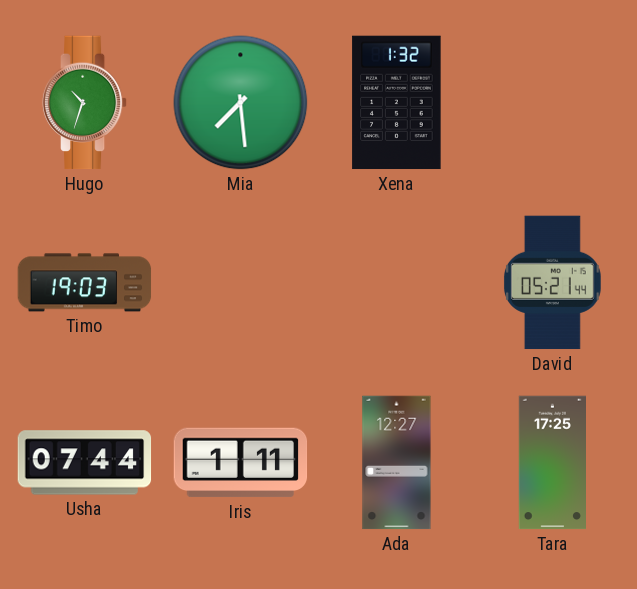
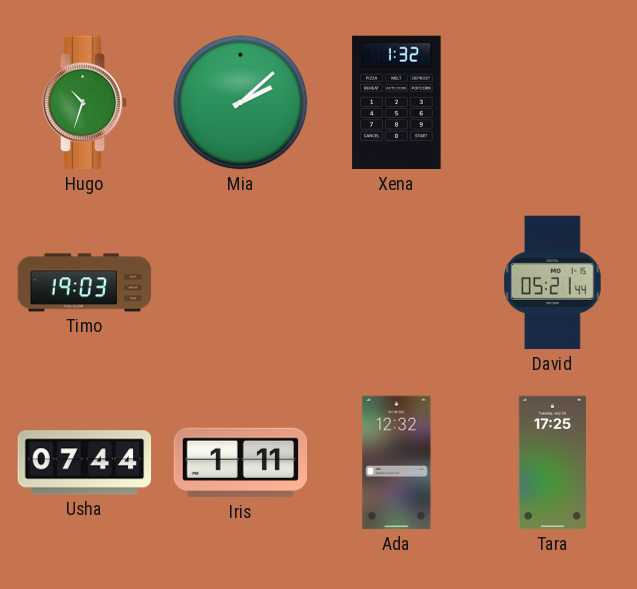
Mia: 7:29 -> 2:08 (241, 103)
Ada: 12:27 -> 12:32 (397, 463)
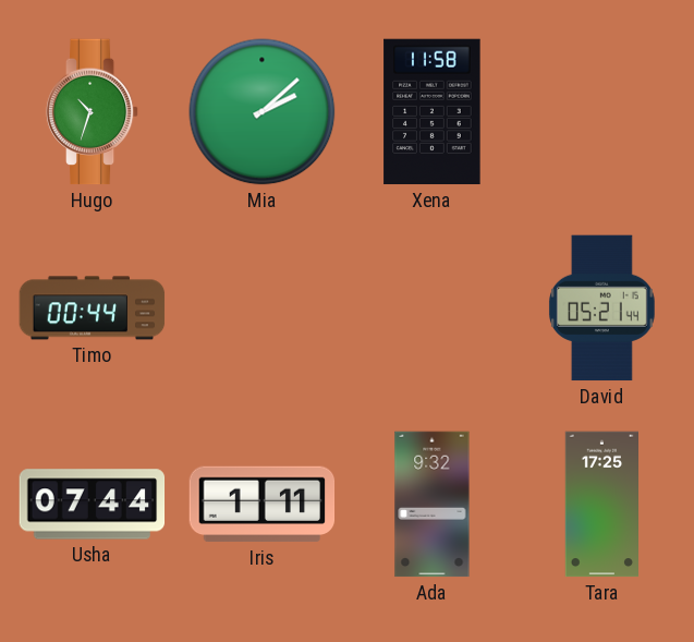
Xena: 1:32 -> 11:58 (433, 112)
Timo: 19:03 -> 00:44 (93, 308)
Ada: 12:32 -> 9:32 (433, 505)
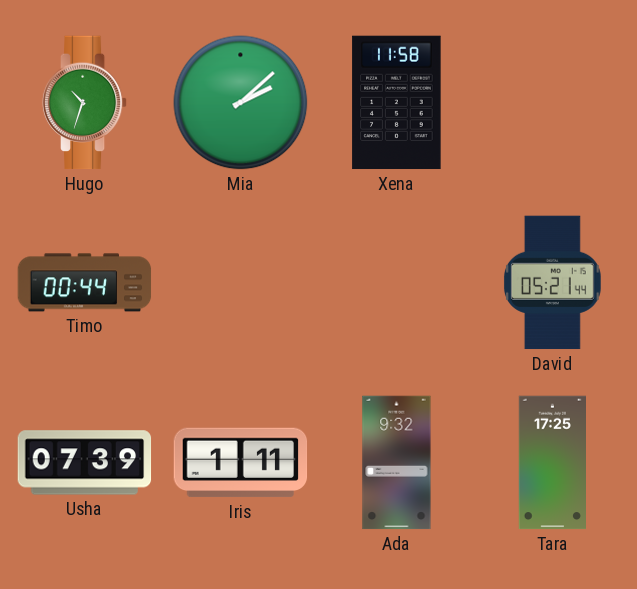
Usha: 07:44 -> 07:39 (85, 463)
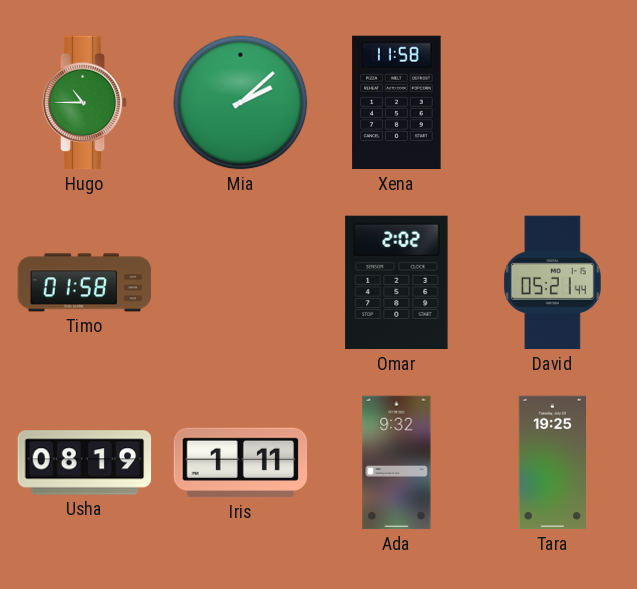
Hugo: 10:33 -> 10:45 (85, 103)
Timo: 00:44 -> 01:58 (85, 283)
Omar: none -> 2:02 (397, 283)
Usha: 07:39 -> 08:19 (85, 463)
Tara: 17:25 -> 19:25 (552, 463)
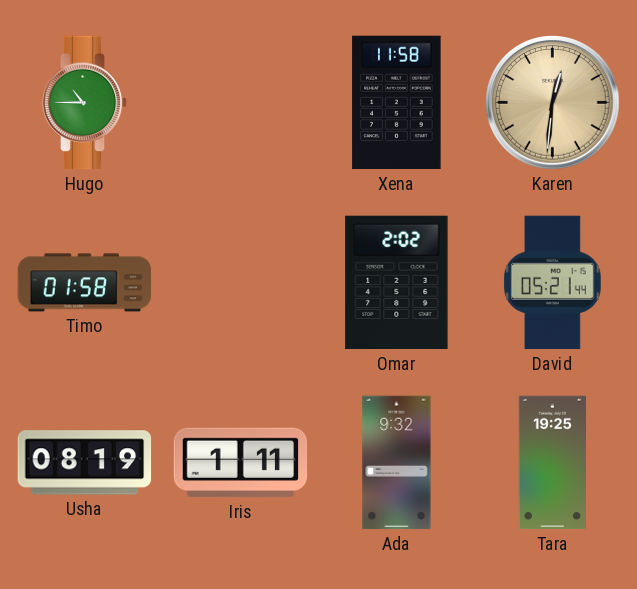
Mia: 2:08 -> none (241, 103)
Karen: none -> 12:31 (553, 103)
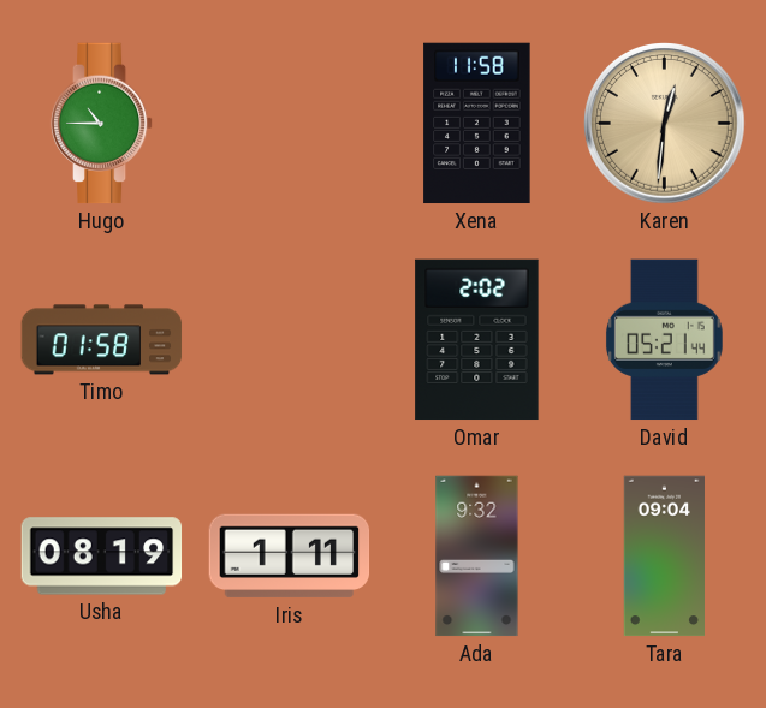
Tara: 19:25 -> 09:04 (664, 557)
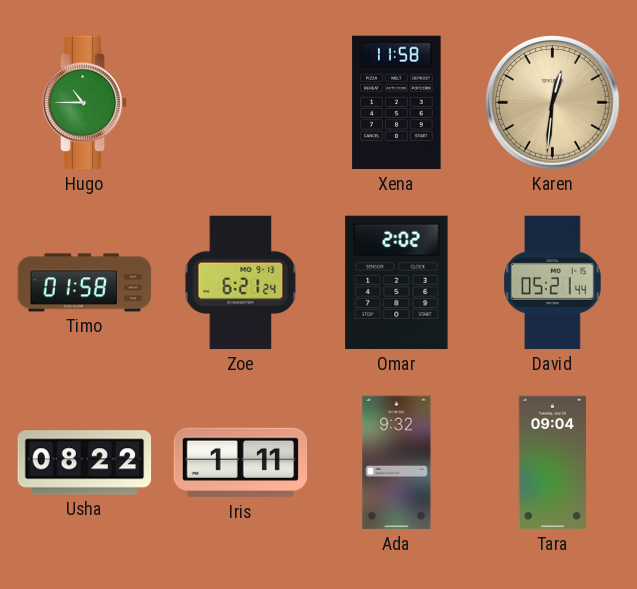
Zoe: none -> 6:21 (241, 283)
Usha: 08:19 -> 08:22 (85, 463)
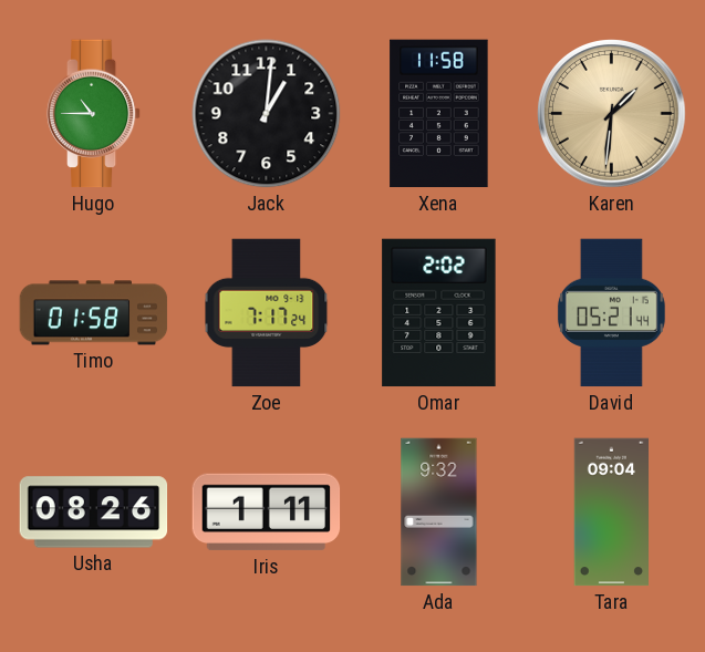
Jack: none -> 1:01 (267, 114)
Karen: 12:31 -> 1:31 (612, 114)
Zoe: 6:21 -> 7:17 (267, 313)
Usha: 08:22 -> 08:26 (94, 513)
